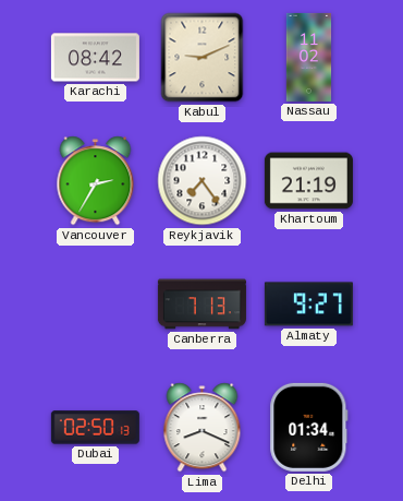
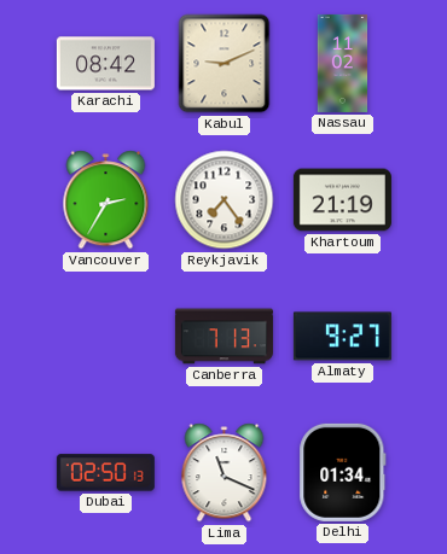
Lima: 8:19 -> 11:19 (225, 473)
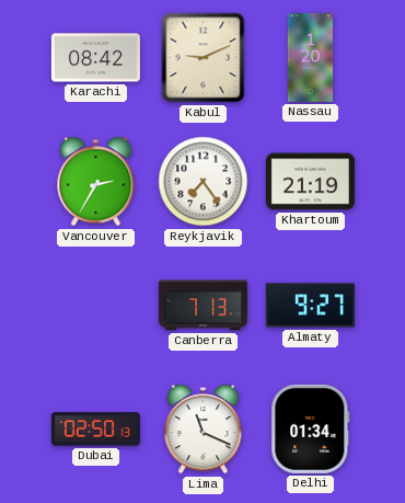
Nassau: 11:02 -> 1:20 (311, 57)
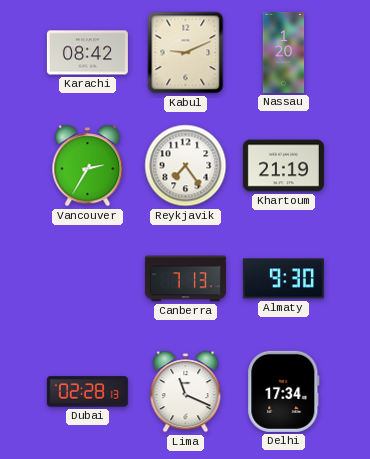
Almaty: 9:27 -> 9:30 (283, 279)
Dubai: 02:50 -> 02:28 (87, 392)
Delhi: 01:34 -> 17:34 (284, 391)
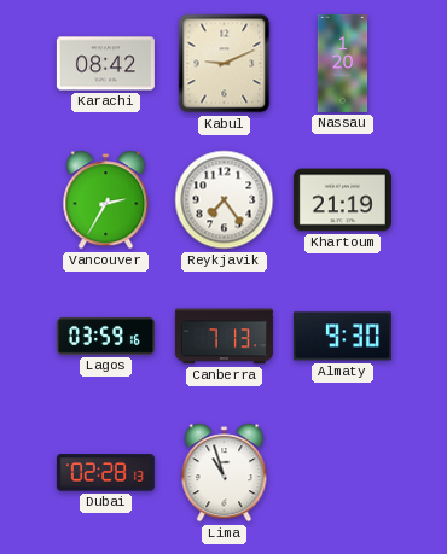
Lagos: none -> 03:59 (105, 336)
Lima: 11:19 -> 10:57 (225, 473)
Delhi: 17:34 -> none (284, 391)
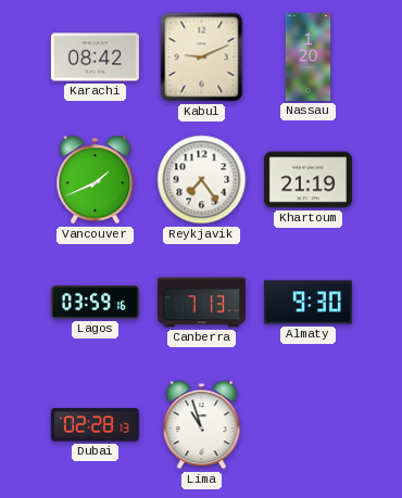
Vancouver: 2:35 -> 1:41 (96, 180)
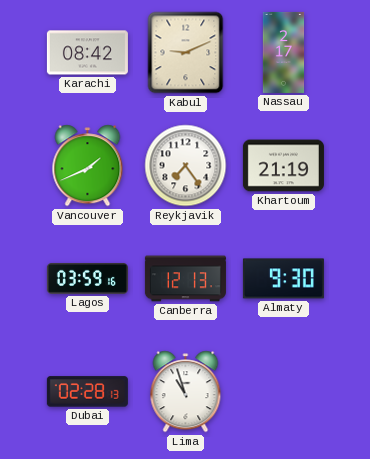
Nassau: 1:20 -> 2:17 (284, 52)
Canberra: 7:13 -> 12:13 (185, 279)
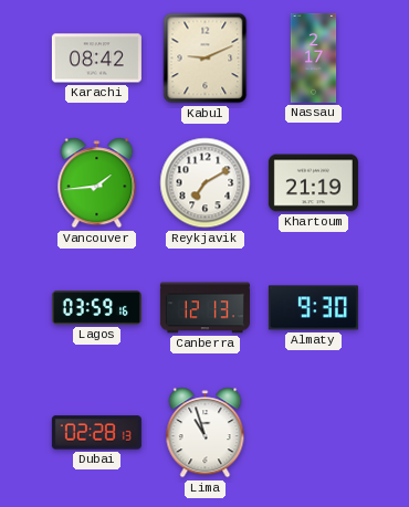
Vancouver: 1:41 -> 1:44 (97, 183)
Reykjavik: 7:24 -> 7:10 (206, 183)
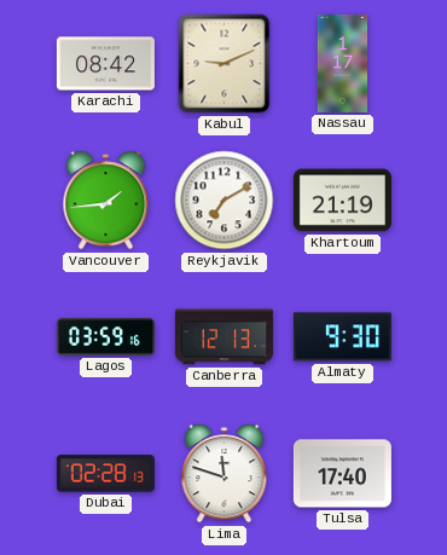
Nassau: 2:17 -> 1:17 (343, 63)
Lima: 10:57 -> 11:48 (225, 474)
Tulsa: none -> 17:40 (342, 474)
